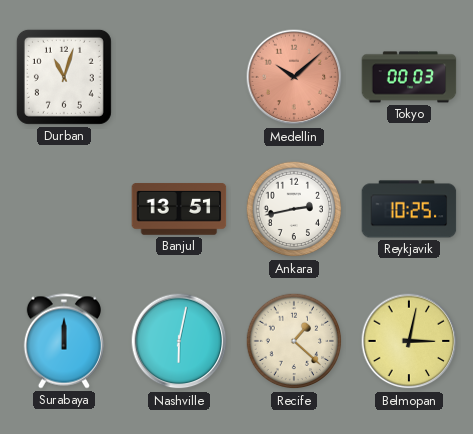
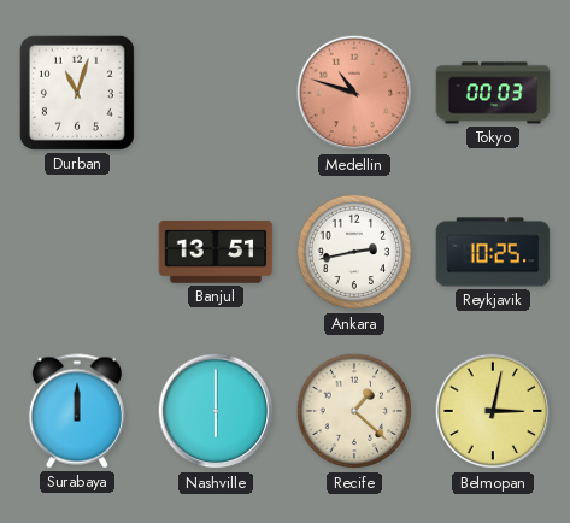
Medellin: 10:08 -> 10:48 (354, 93)
Nashville: 6:02 -> 6:00 (216, 411)
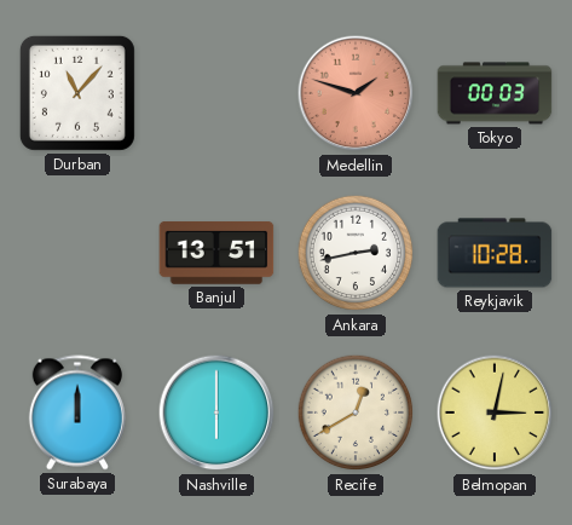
Durban: 11:03 -> 11:07 (77, 93)
Medellin: 10:48 -> 1:48 (356, 93)
Reykjavik: 10:25 -> 10:28 (495, 253)
Recife: 1:22 -> 12:40 (356, 412)
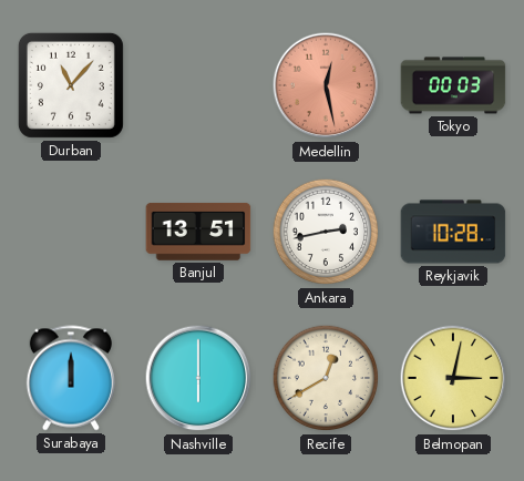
Medellin: 1:48 -> 12:28 (326, 85)
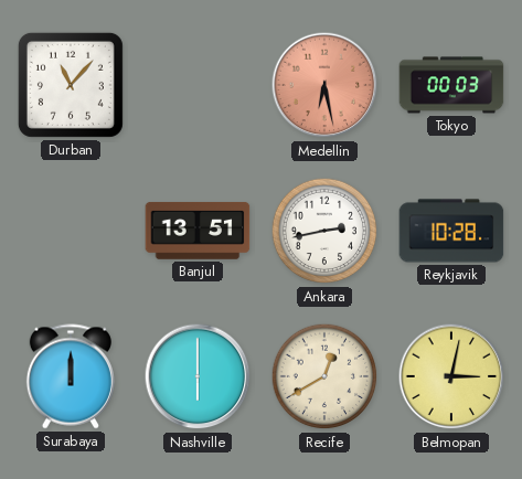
Medellin: 12:28 -> 6:28 (324, 85)
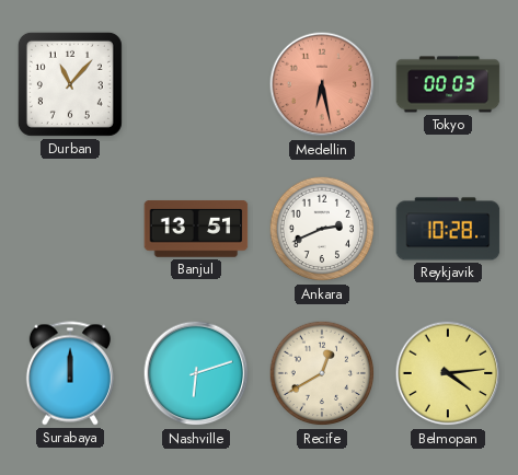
Ankara: 2:43 -> 2:41 (322, 229)
Nashville: 6:00 -> 6:12 (196, 373)
Belmopan: 3:02 -> 4:14 (448, 373)
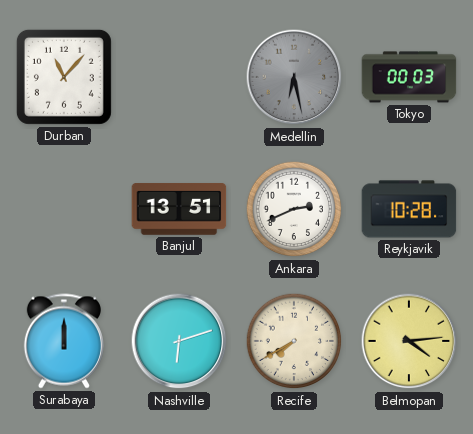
Medellin dial: salmon -> grey (294, 77)
Recife: 12:40 -> 7:40 (294, 341)
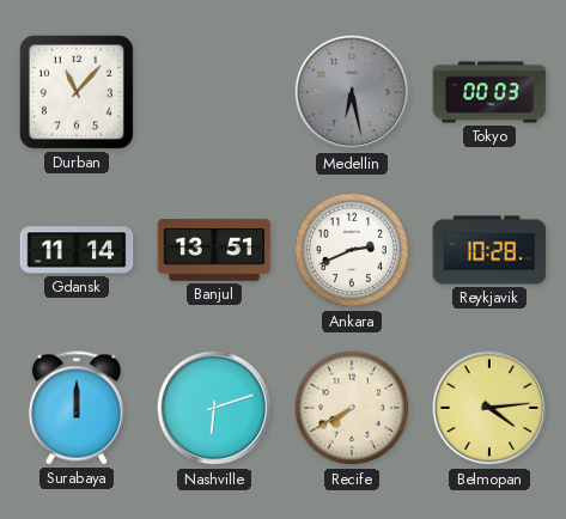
Gdansk: none -> 11:14 (77, 250)
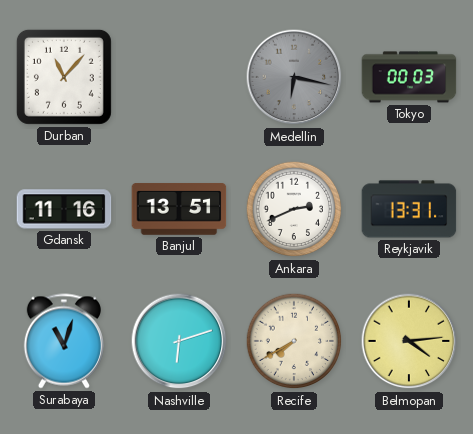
Medellin: 6:28 -> 6:17 (294, 77)
Gdansk: 11:14 -> 11:16 (64, 209)
Reykjavik: 10:28 -> 13:31 (409, 209)
Surabaya: 12:00 -> 11:03 (64, 341)
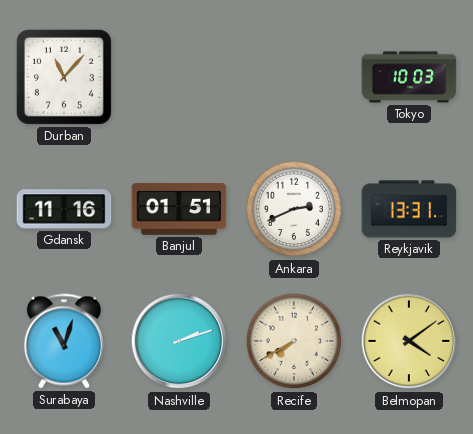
Medellin: 6:17 -> none (294, 77)
Tokyo: 00:03 -> 10:03 (409, 77)
Banjul: 13:51 -> 01:51 (179, 210)
Nashville: 6:12 -> 2:12 (179, 341)
Belmopan: 4:14 -> 4:09 (409, 341)
